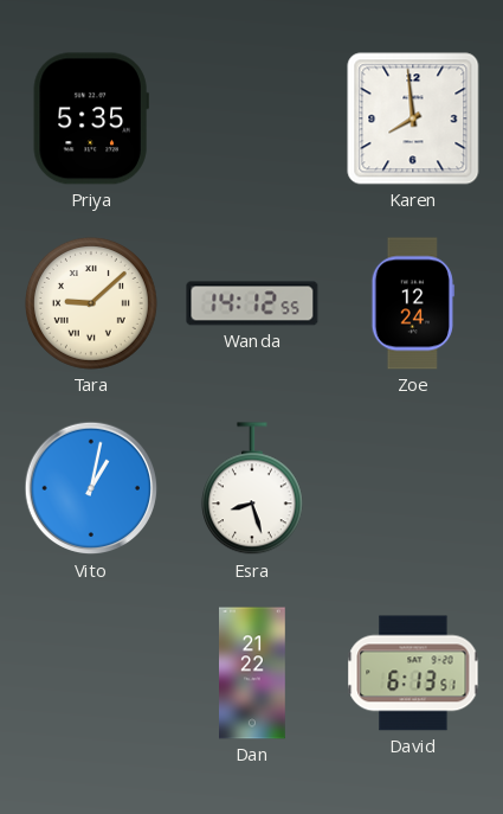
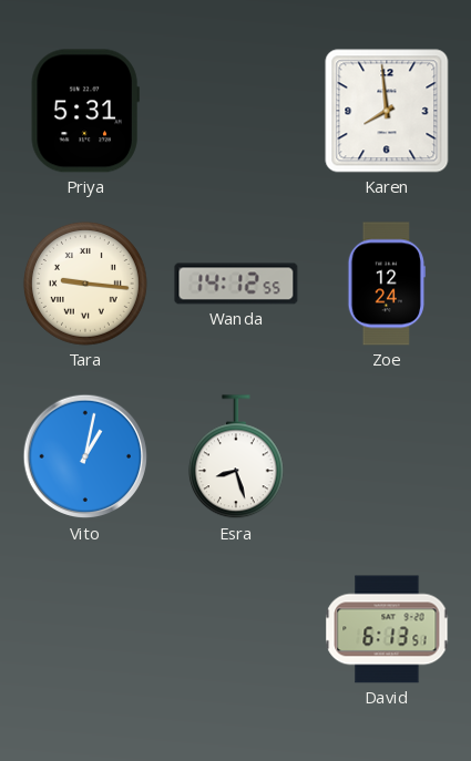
Priya: 5:35 -> 5:31 (85, 111)
Tara: 9:08 -> 9:16 (85, 284)
Dan: 21:22 -> none (253, 673)
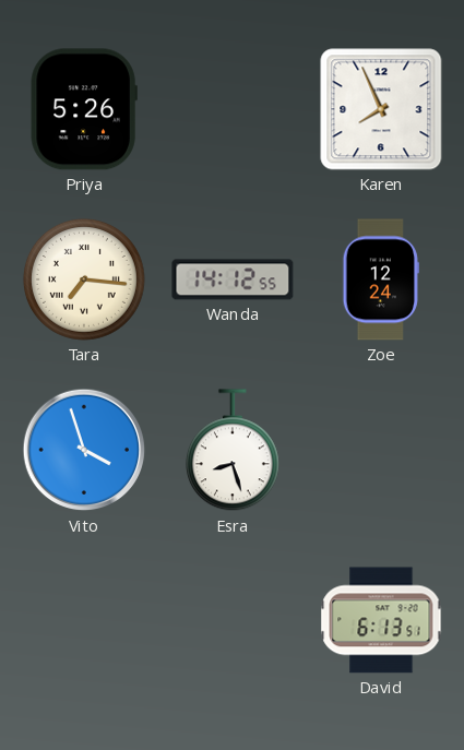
Priya: 5:31 -> 5:26 (84, 109)
Karen: 7:59 -> 7:56 (381, 109)
Tara: 9:16 -> 7:16 (84, 279)
Vito: 1:02 -> 3:57 (84, 450)
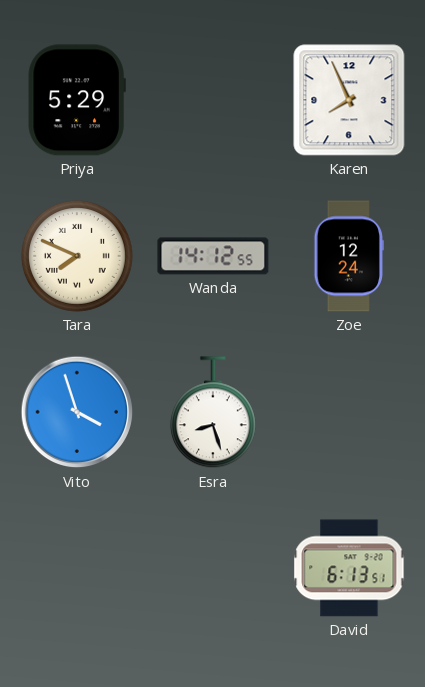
Priya: 5:26 -> 5:29 (77, 100)
Tara: 7:16 -> 7:49 (77, 256)
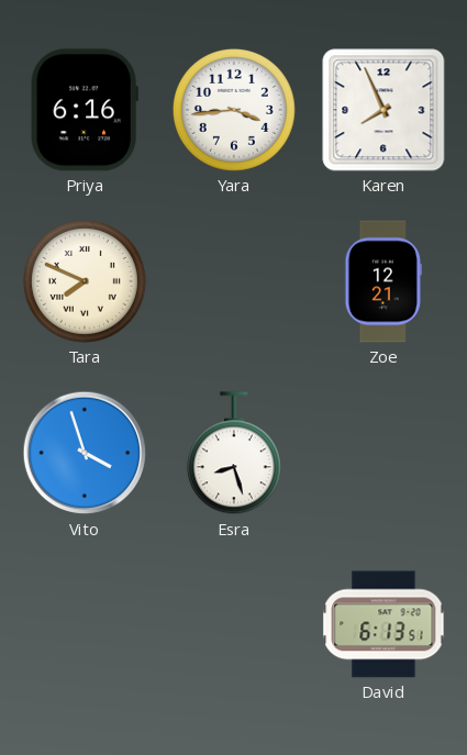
Priya: 5:29 -> 6:16 (85, 110)
Yara: none -> 3:44 (234, 110)
Wanda: 14:12 -> none (213, 256)
Zoe: 12:24 -> 12:21 (383, 281)
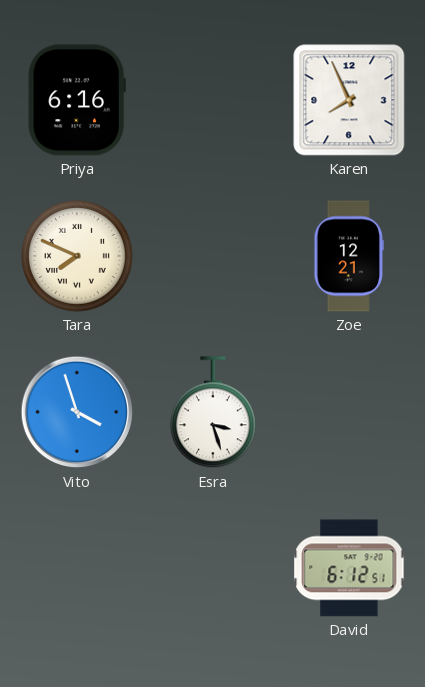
Yara: 3:44 -> none (234, 110)
Esra: 8:27 -> 3:27 (213, 413)
David: 6:13 -> 6:12 (349, 568)
